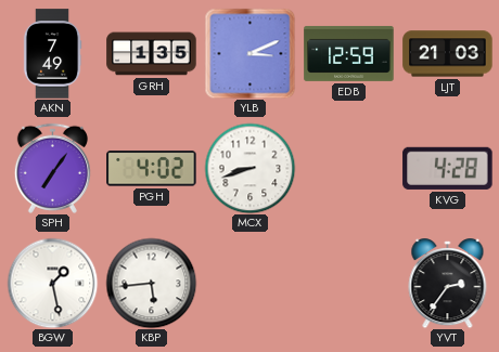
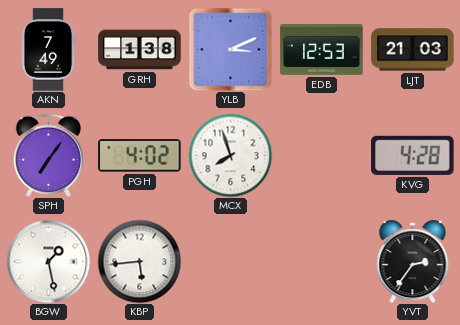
GRH: 1:35 -> 1:38 (140, 50)
EDB: 12:59 -> 12:53 (322, 49)
MCX: 8:42 -> 7:57 (230, 155)
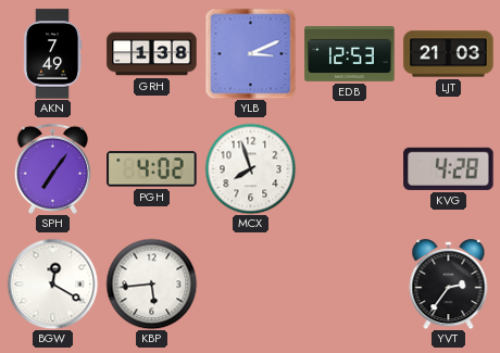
BGW: 1:28 -> 12:20 (52, 283)
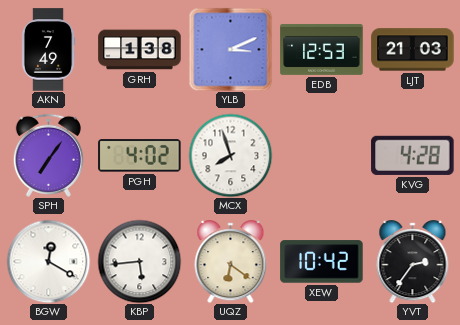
UQZ: none -> 6:21 (231, 262)
XEW: none -> 10:42 (322, 262)
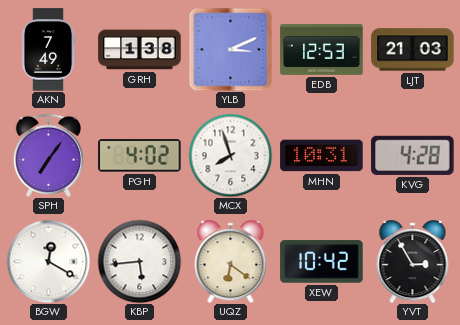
MHN: none -> 10:31 (322, 156)
YVT: 2:36 -> 2:55 (413, 262)
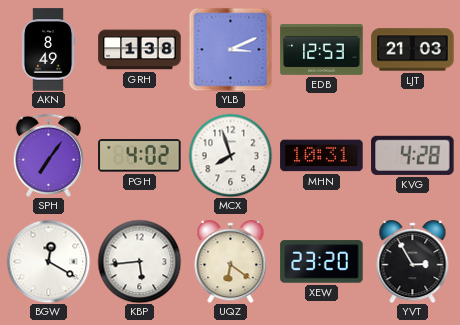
AKN: 7:49 -> 8:49 (48, 50)
XEW: 10:42 -> 23:20 (322, 262)
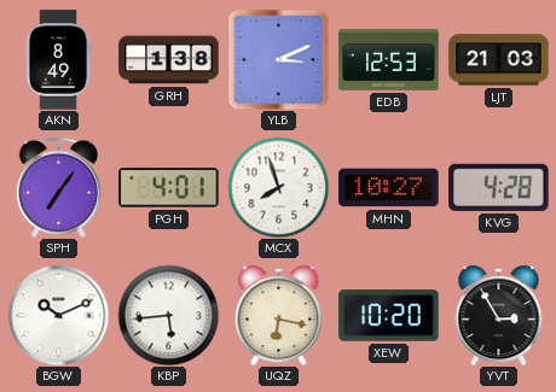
PGH: 4:02 -> 4:01 (169, 188)
MHN: 10:31 -> 10:27 (389, 188)
BGW: 12:20 -> 10:11 (58, 315)
UQZ: 6:21 -> 6:17 (279, 316)
XEW: 23:20 -> 10:20 (389, 316)
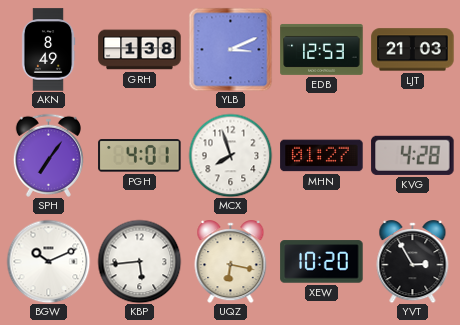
MHN: 10:27 -> 01:27 (322, 156)
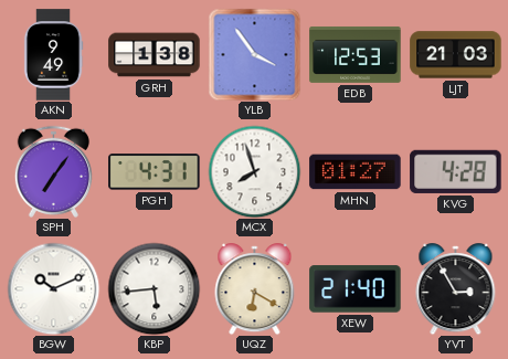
AKN: 8:49 -> 9:49 (53, 55)
YLB: 3:11 -> 3:54 (254, 54)
PGH: 4:01 -> 4:31 (155, 172)
UQZ: 6:17 -> 6:20 (255, 289)
XEW: 10:20 -> 21:40 (356, 289)
